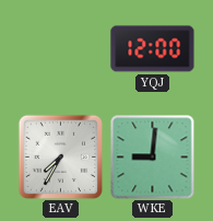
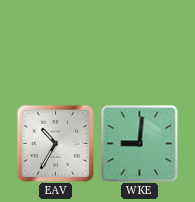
YQJ: 12:00 -> none (153, 49)
EAV: 7:35 -> 10:35 (55, 143)
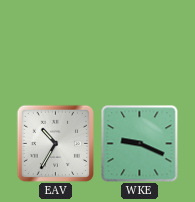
WKE: 9:01 -> 9:19 (140, 144)
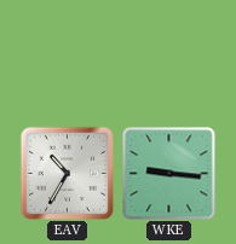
WKE: 9:19 -> 9:16 (169, 174)
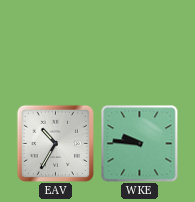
WKE: 9:16 -> 9:46 (140, 144)
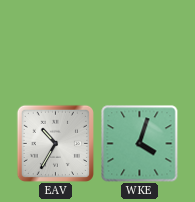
WKE: 9:46 -> 4:03 (140, 144)
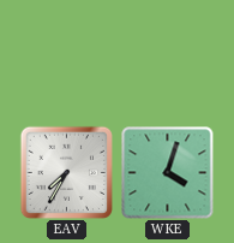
EAV: 10:35 -> 7:35 (66, 172)
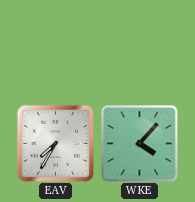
WKE: 4:03 -> 4:07 (140, 144)
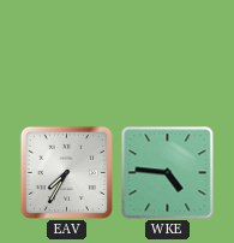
WKE: 4:07 -> 4:46 (168, 173)
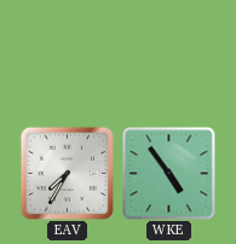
WKE: 4:46 -> 4:54 (169, 174)
